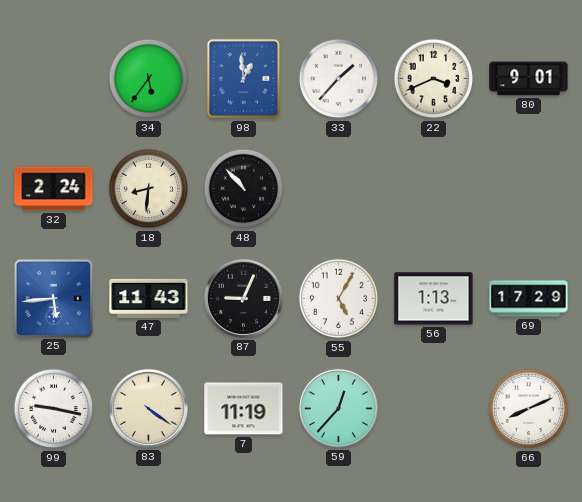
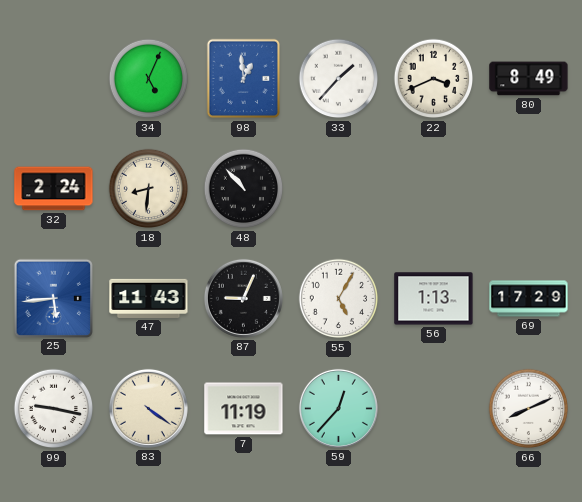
34: 5:36 -> 5:04 (149, 79)
80: 9:01 -> 8:49 (529, 79)
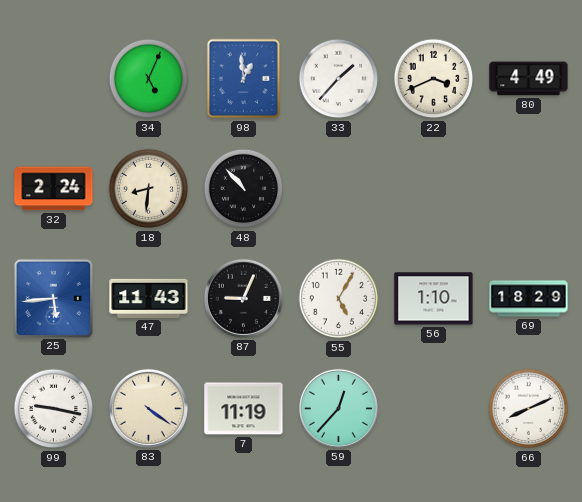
80: 8:49 -> 4:49 (529, 79)
56: 1:13 -> 1:10 (434, 299)
69: 17:29 -> 18:29 (529, 299)
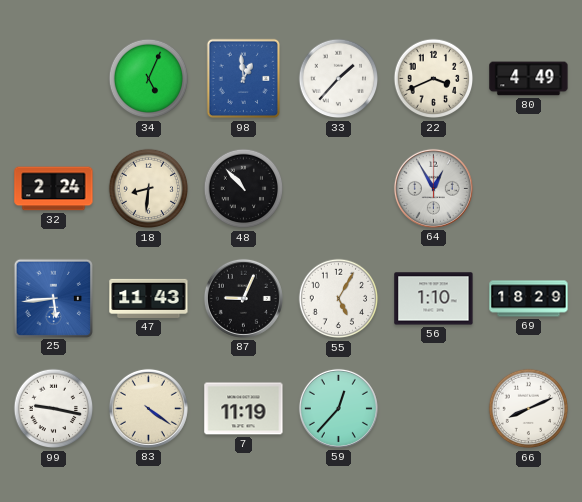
64: none -> 12:55 (433, 188)
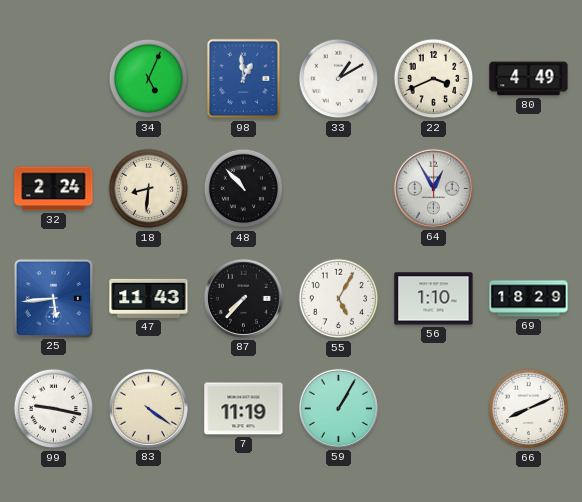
33: 1:37 -> 1:10 (339, 79)
87: 9:04 -> 7:37 (243, 298)
59: 12:37 -> 1:05 (338, 408)
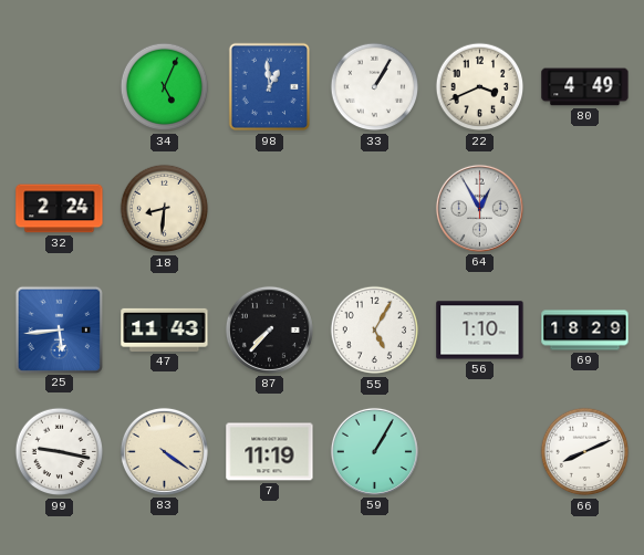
33: 1:10 -> 1:05 (375, 87)
48: 10:53 -> none (244, 189)
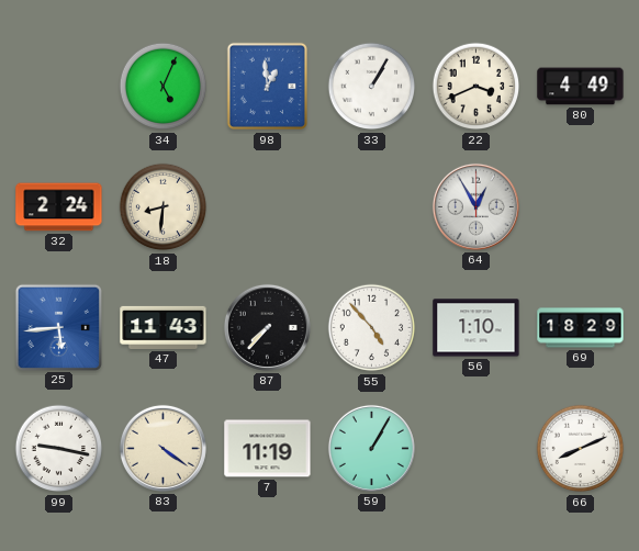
55: 5:05 -> 4:53 (372, 328)
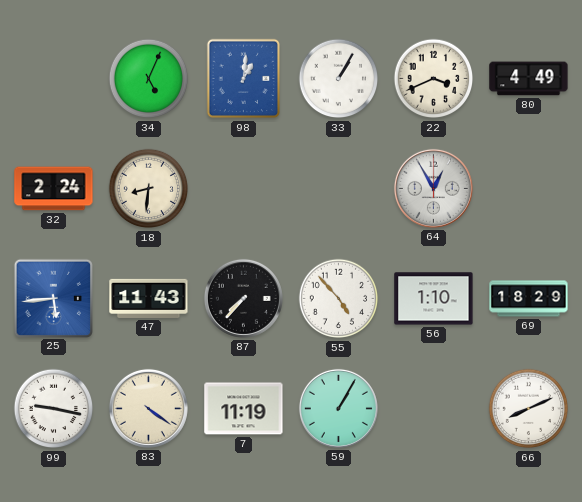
98: 12:59 -> 1:01 (244, 79)
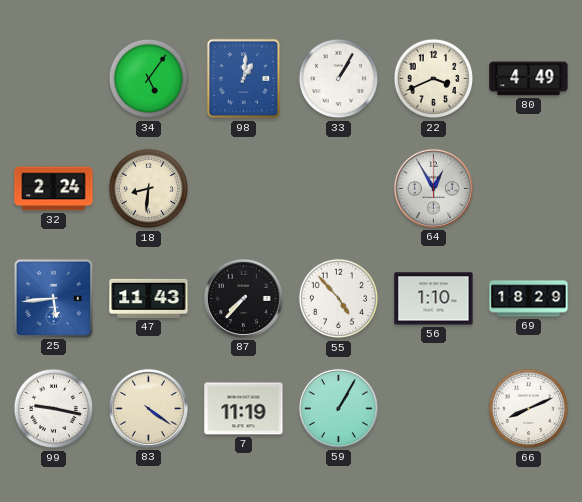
34: 5:04 -> 5:06 (149, 79)
